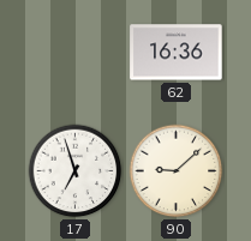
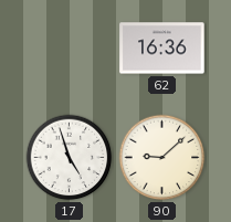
17: 6:57 -> 4:57 (70, 158)
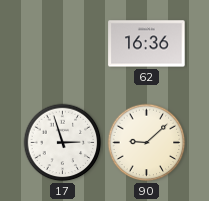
17: 4:57 -> 2:57 (63, 143)
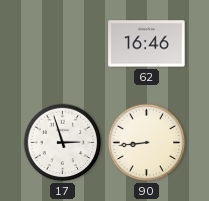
62: 16:36 -> 16:46 (147, 44)
90: 9:08 -> 8:44 (147, 143)
